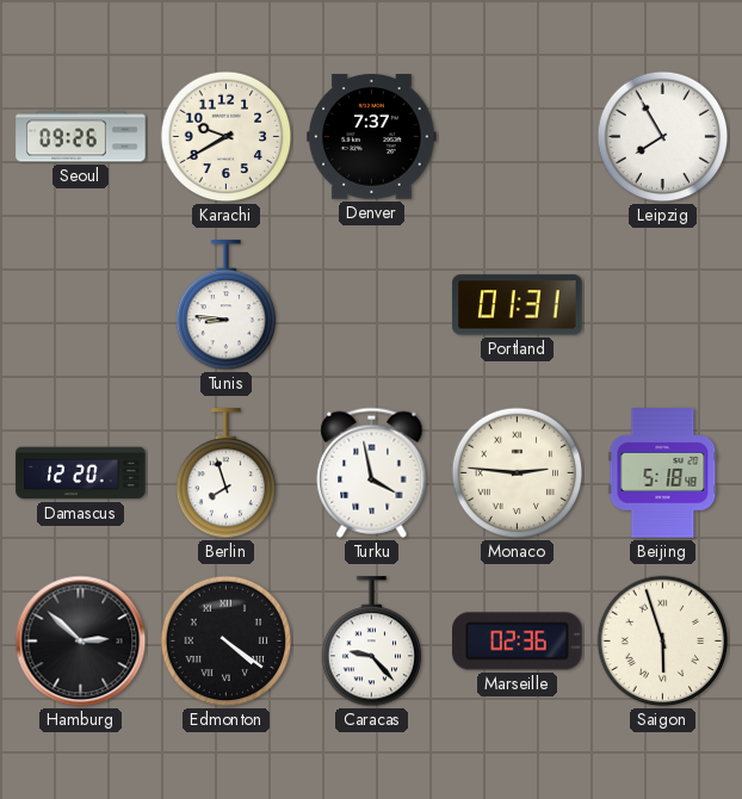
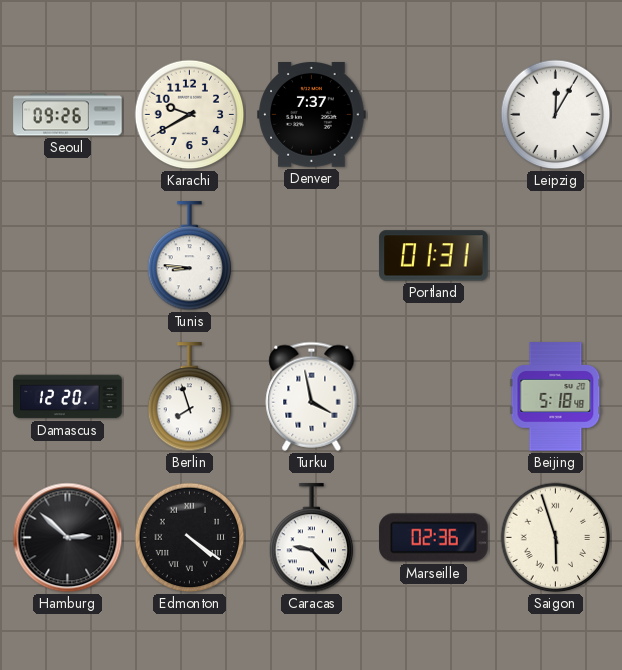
Leipzig: 7:55 -> 12:05 (556, 115)
Monaco: 2:46 -> none (518, 473)
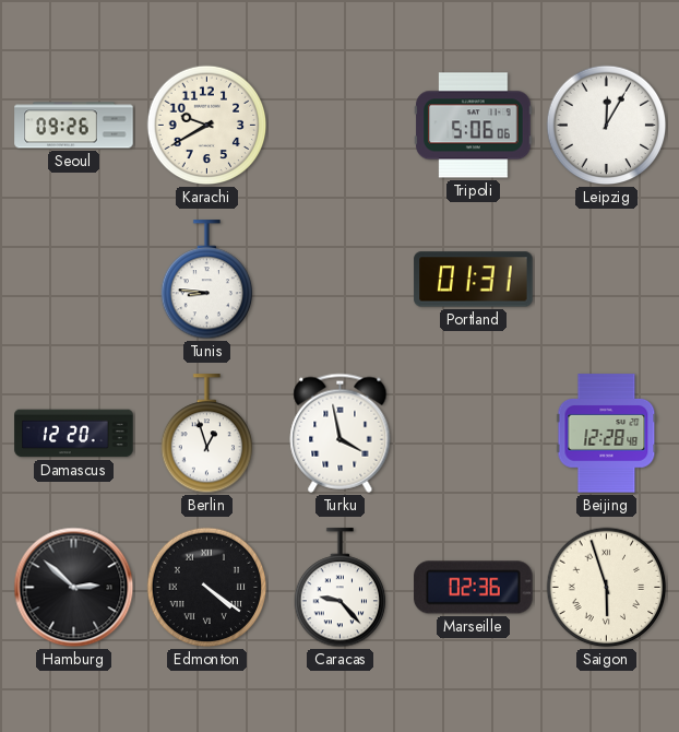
Denver: 7:37 -> none (312, 115)
Tripoli: none -> 5:06 (474, 126)
Berlin: 7:57 -> 12:57 (207, 434)
Beijing: 5:18 -> 12:28 (607, 434)
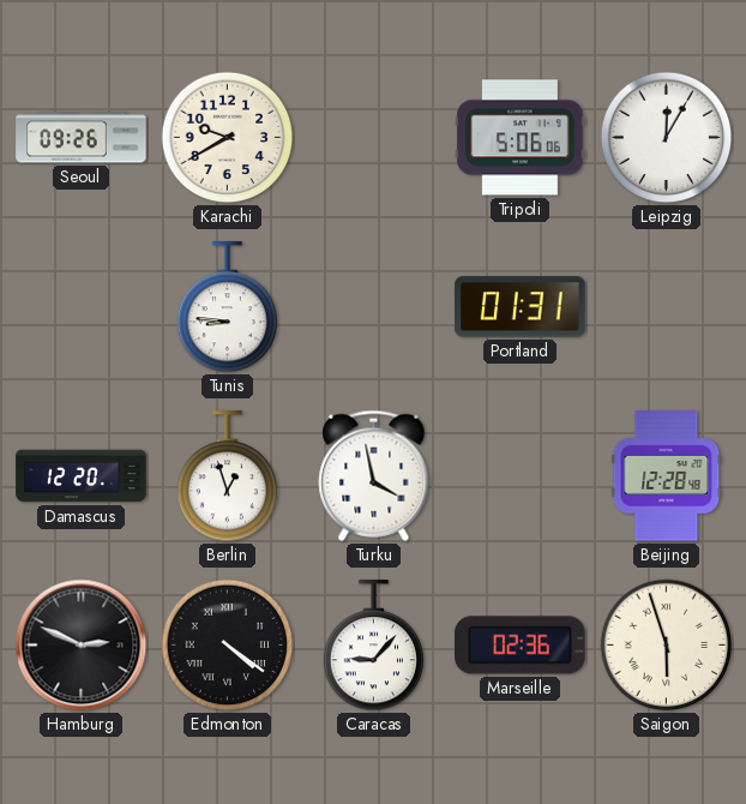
Hamburg: 2:52 -> 2:49 (82, 646)
Caracas: 9:23 -> 9:07 (374, 646)
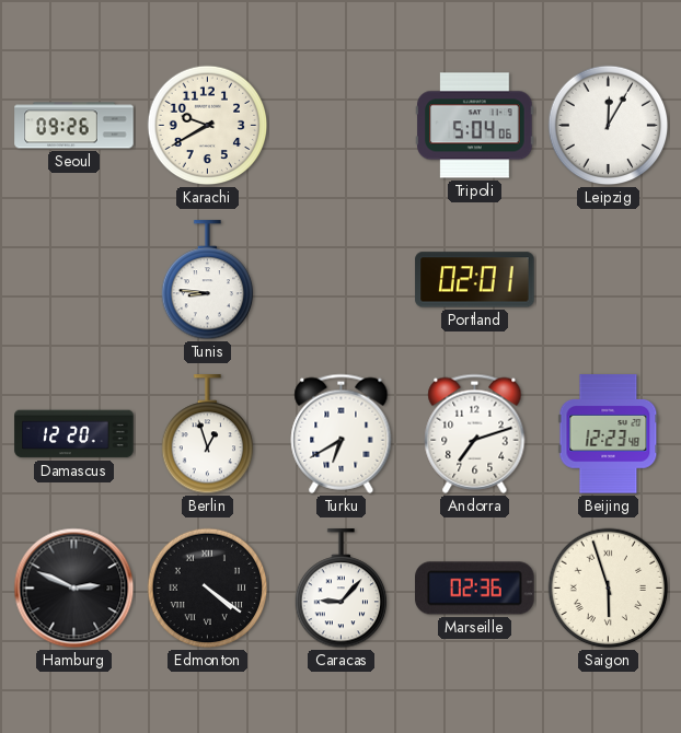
Tripoli: 5:06 -> 5:04 (475, 126)
Portland: 01:31 -> 02:01 (475, 280)
Turku: 3:58 -> 6:40 (342, 433)
Andorra: none -> 7:12 (475, 433)
Beijing: 12:28 -> 12:23 (609, 434)
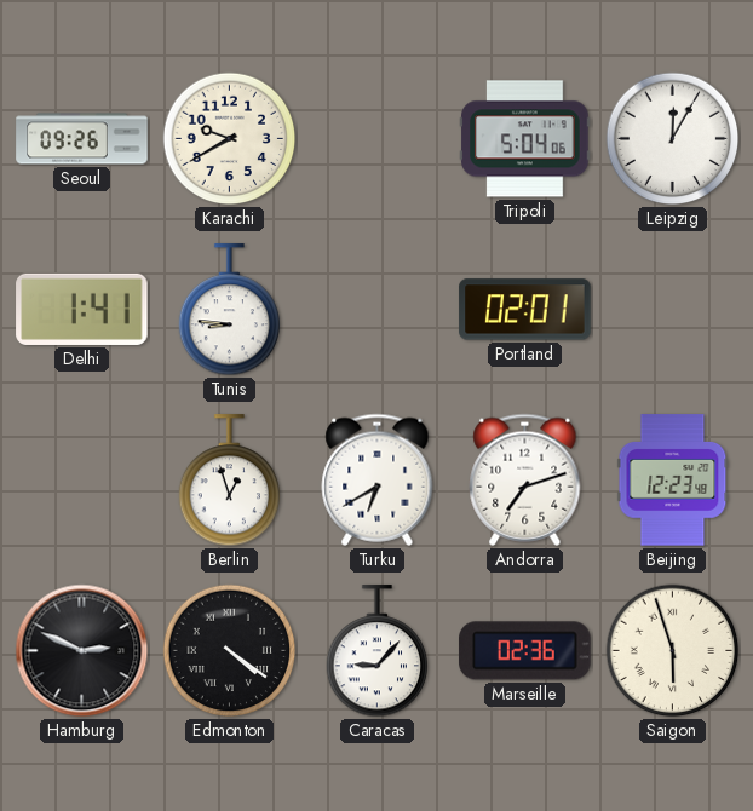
Delhi: none -> 1:41 (82, 309)
Damascus: 12:20 -> none (74, 434)
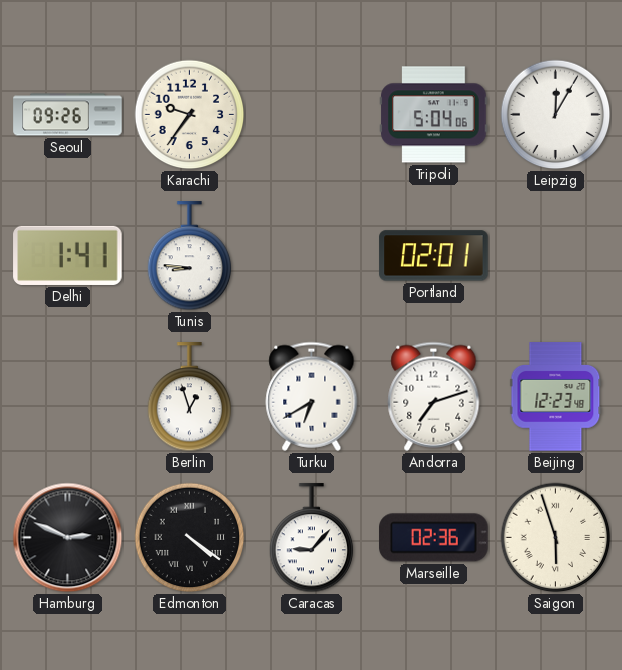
Karachi: 9:40 -> 9:36 (190, 115)
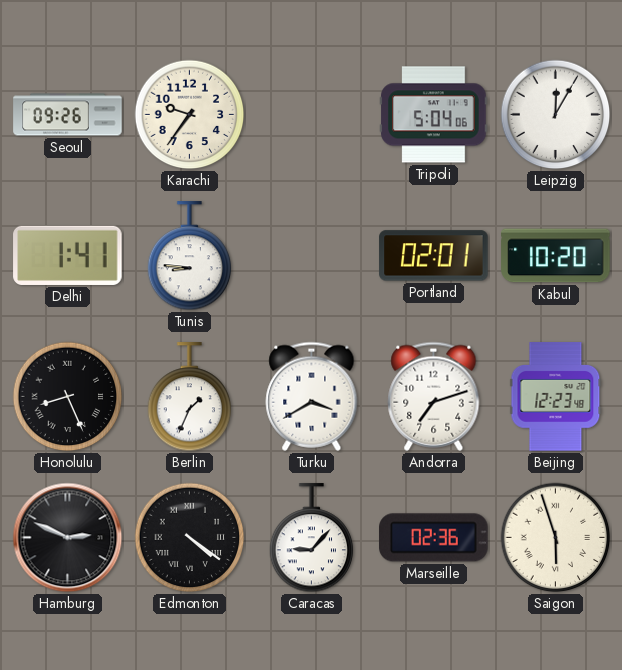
Kabul: none -> 10:20 (556, 256)
Honolulu: none -> 8:26 (68, 397)
Berlin: 12:57 -> 1:34 (190, 397)
Turku: 6:40 -> 3:40 (312, 396)
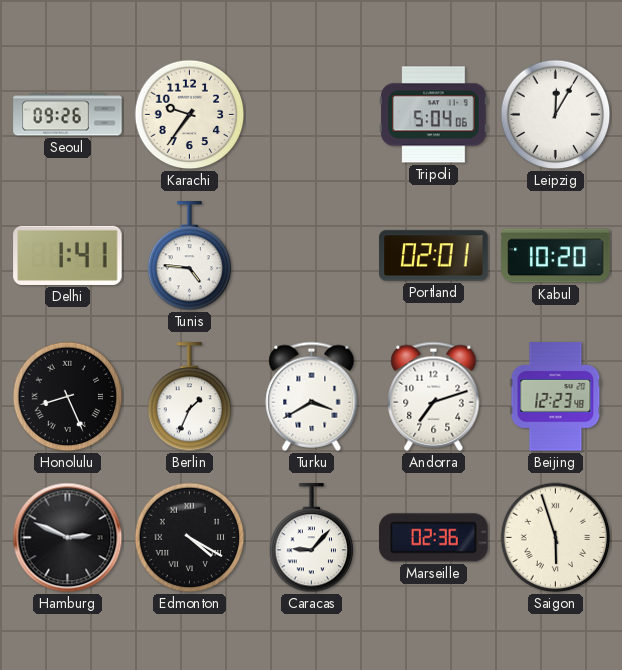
Tunis: 8:46 -> 4:46 (190, 256)
Edmonton: 4:21 -> 4:20 (190, 538)
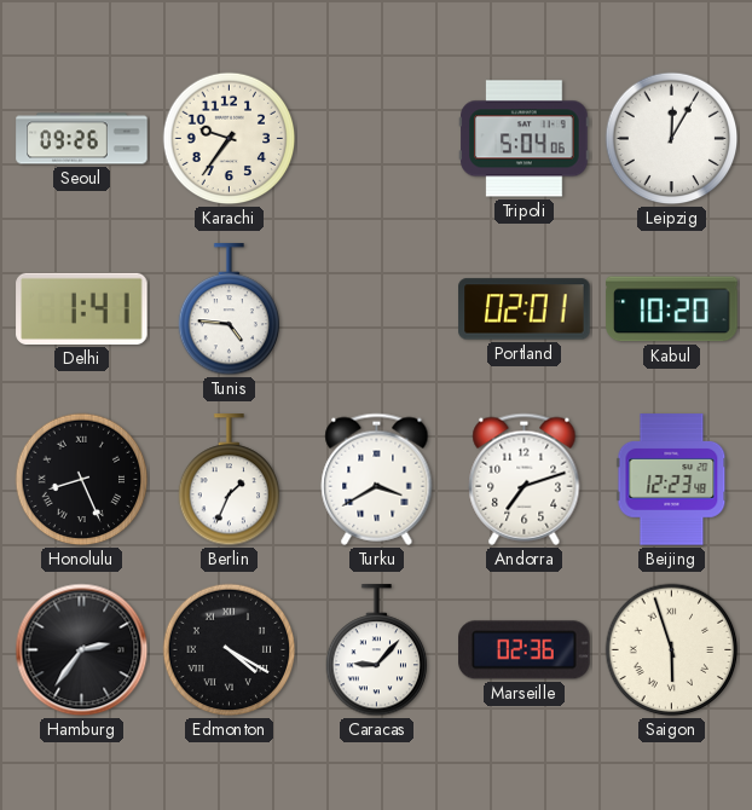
Hamburg: 2:49 -> 2:36 (82, 650)
